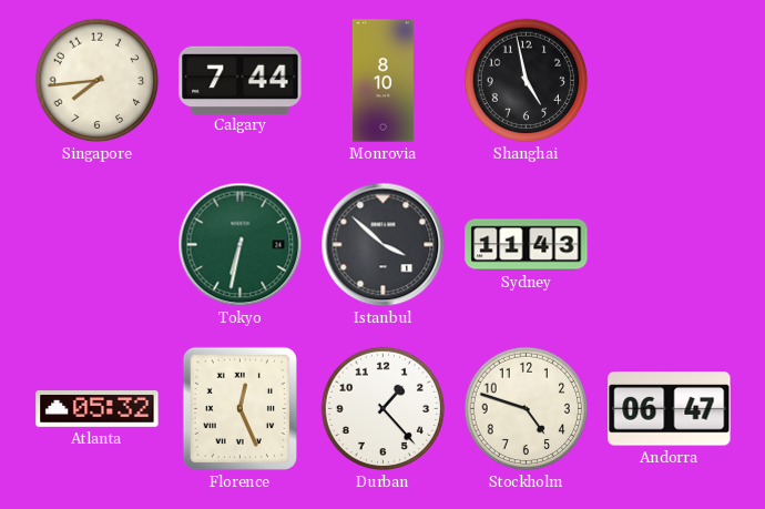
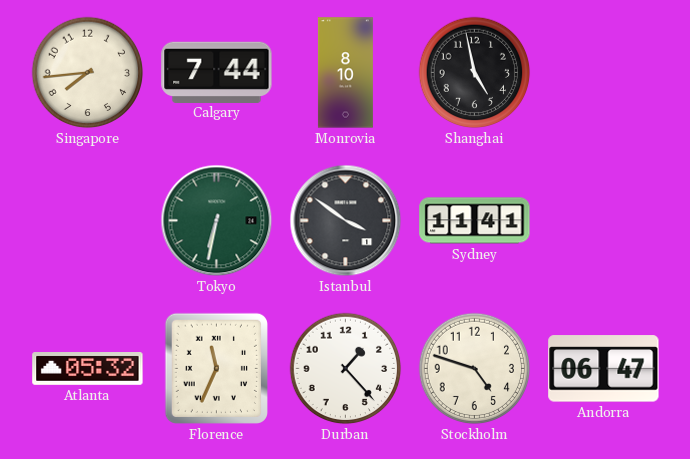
Istanbul: 3:52 -> 3:51 (346, 221)
Sydney: 11:43 -> 11:41 (475, 221)
Florence: 12:26 -> 11:34 (216, 368)
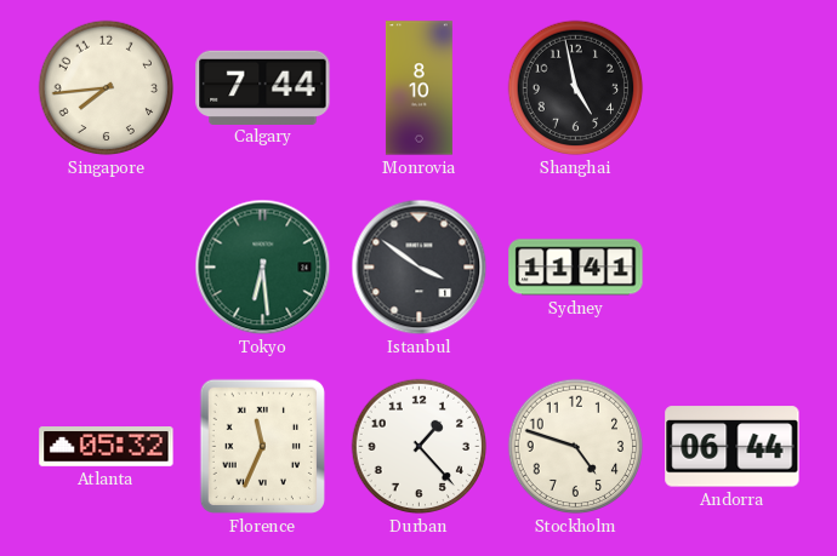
Tokyo: 6:32 -> 6:29 (263, 268)
Andorra: 06:47 -> 06:44 (733, 447)
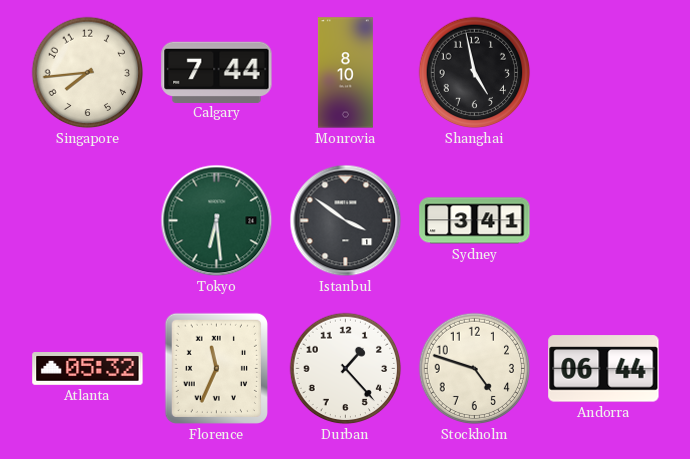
Sydney: 11:41 -> 3:41 (475, 221)
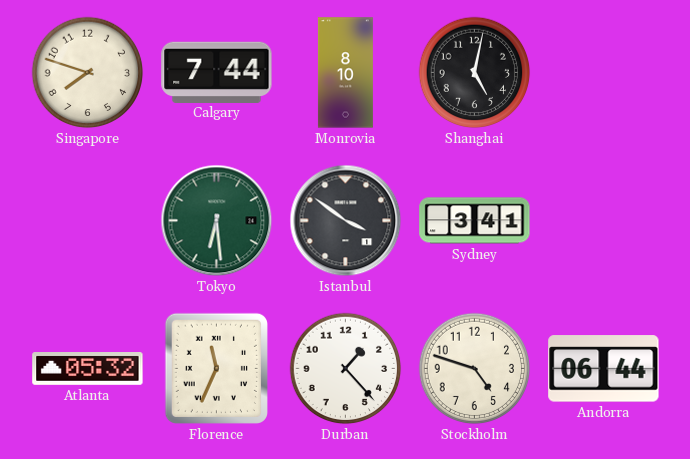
Singapore: 7:44 -> 7:48 (88, 73)
Shanghai: 4:58 -> 5:02 (475, 73)
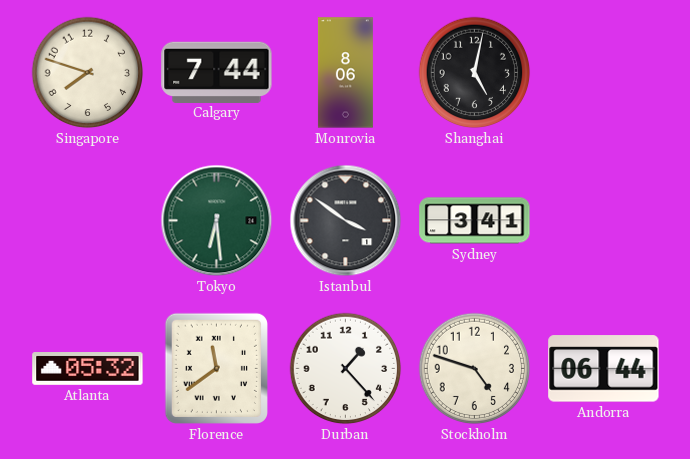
Monrovia: 8:10 -> 8:06 (345, 73)
Florence: 11:34 -> 11:39 (216, 368)
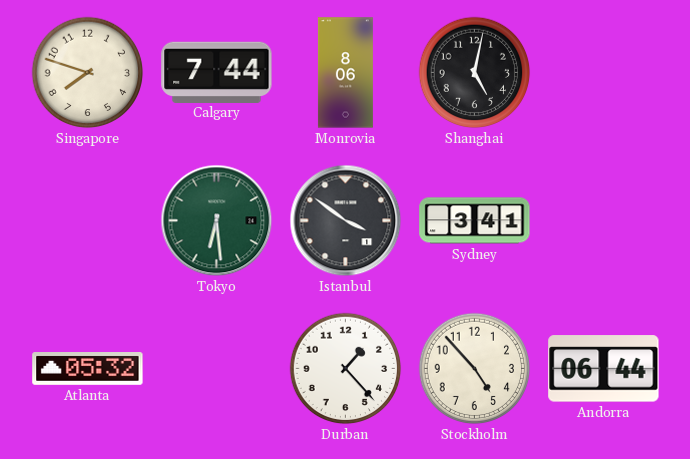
Florence: 11:39 -> none (216, 368)
Stockholm: 4:48 -> 4:53 (475, 369)
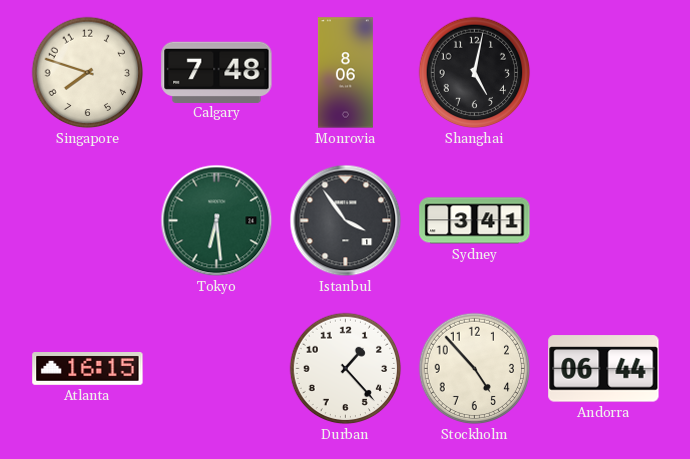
Calgary: 7:44 -> 7:48 (217, 72)
Istanbul: 3:51 -> 3:54 (346, 221)
Atlanta: 05:32 -> 16:15 (88, 369)
